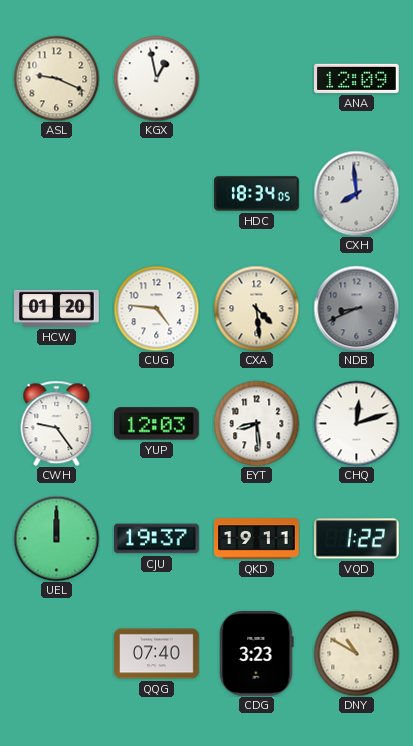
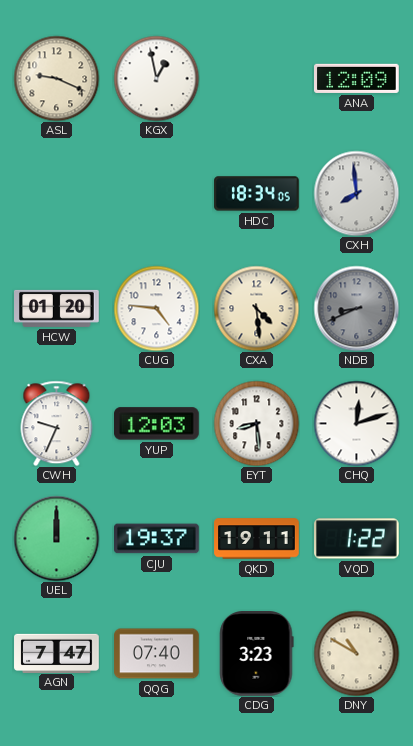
CWH: 9:24 -> 9:34 (57, 423)
AGN: none -> 7:47 (57, 653)
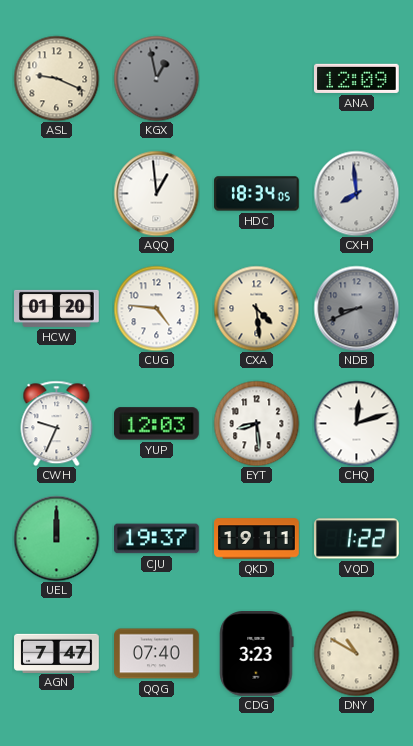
KGX dial: white -> grey (156, 78)
AQQ: none -> 12:59 (156, 193)
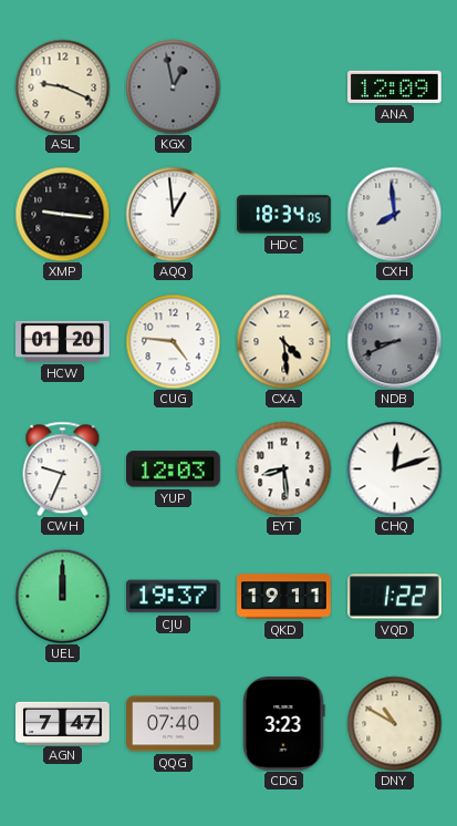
XMP: none -> 9:16 (62, 214)
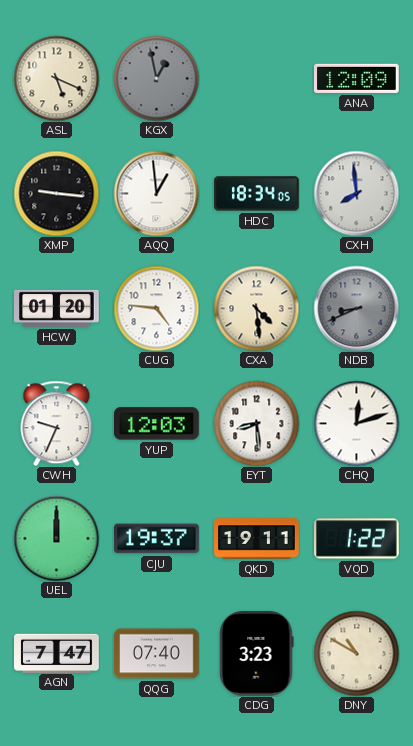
ASL: 9:19 -> 5:19 (56, 78)
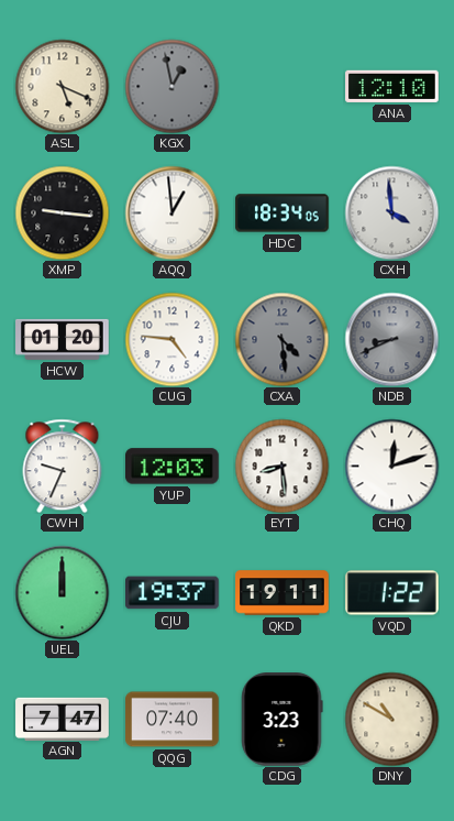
ANA: 12:09 -> 12:10 (392, 86)
CXH: 7:59 -> 3:59 (391, 212)
CXA dial: cream -> grey (281, 339)
